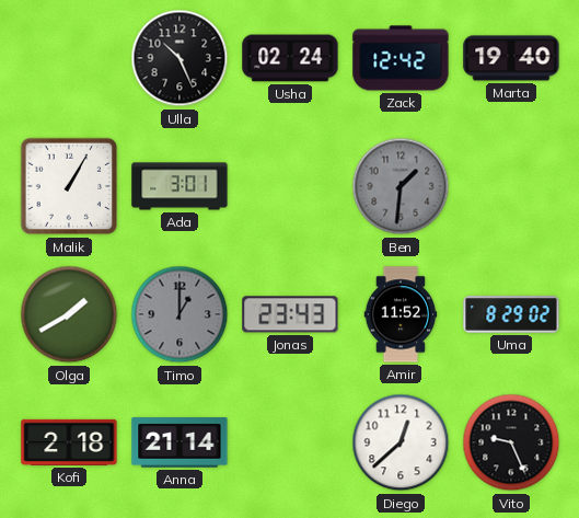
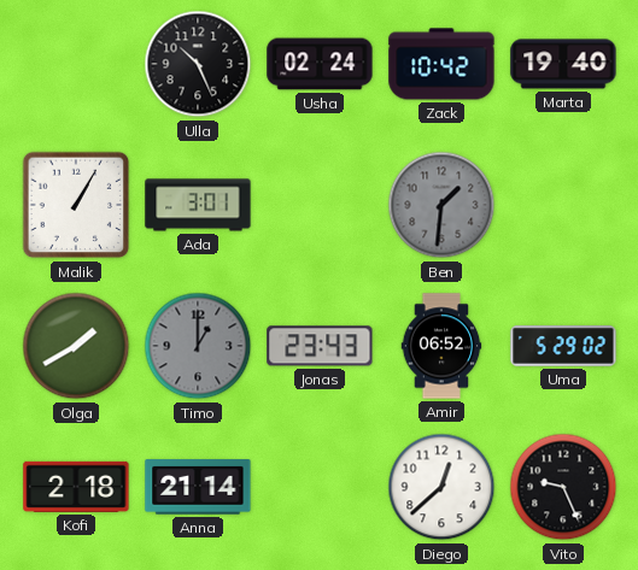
Zack: 12:42 -> 10:42 (441, 64)
Amir: 11:52 -> 06:52 (441, 346)
Uma: 8:29 -> 5:29 (563, 346)
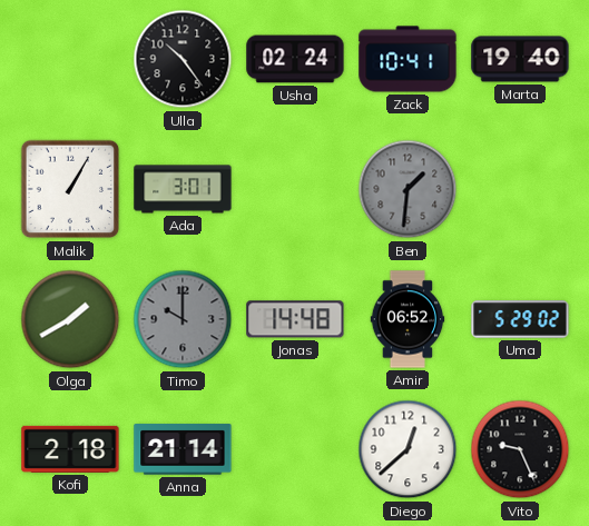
Ulla: 10:26 -> 10:24 (183, 59)
Zack: 10:42 -> 10:41 (408, 59)
Timo: 1:00 -> 10:00 (183, 319)
Jonas: 23:43 -> 14:48 (295, 319)
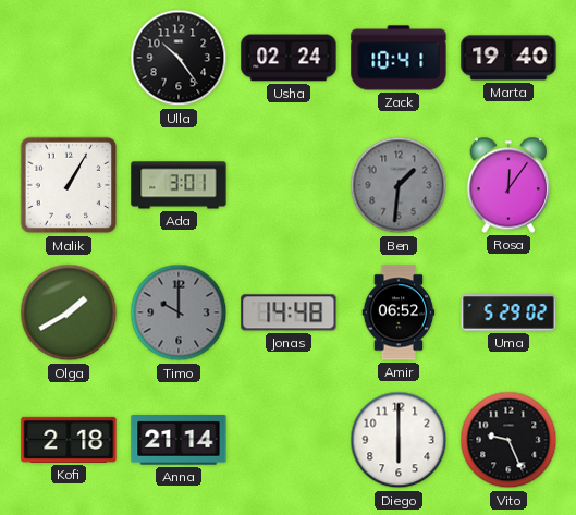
Rosa: none -> 12:06 (508, 185)
Diego: 12:38 -> 6:00 (399, 440)
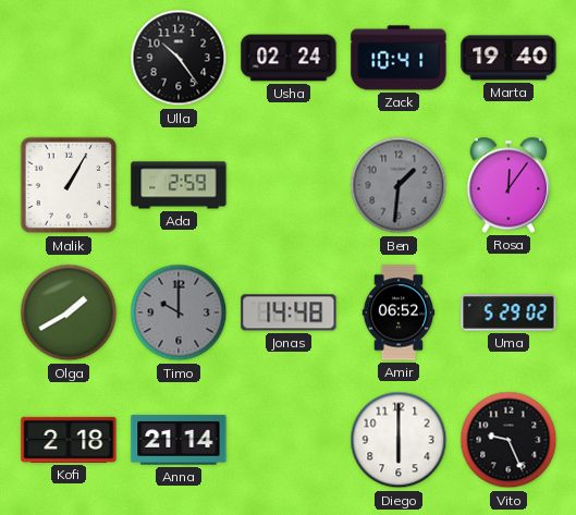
Ada: 3:01 -> 2:59 (179, 185)
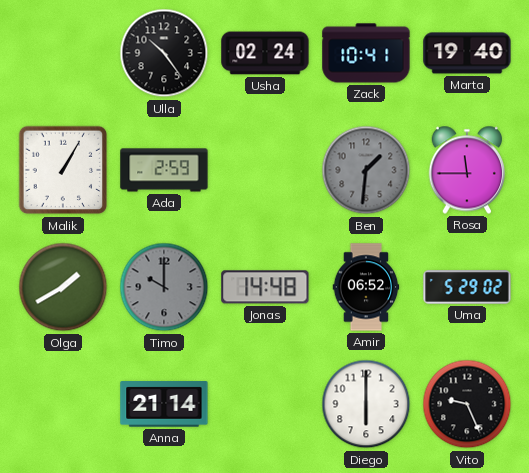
Rosa: 12:06 -> 11:45 (467, 170)
Kofi: 2:18 -> none (69, 440)
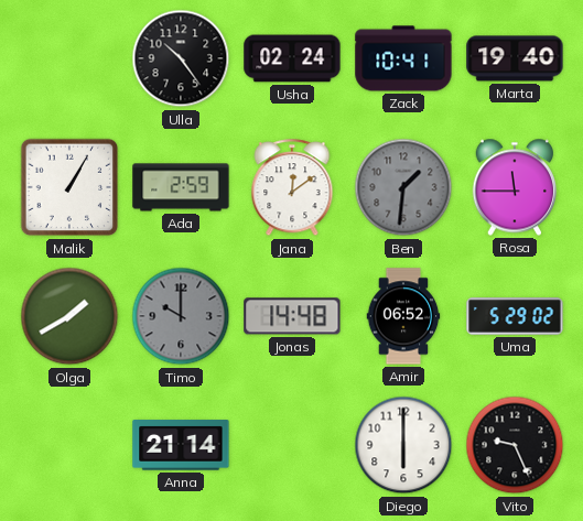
Jana: none -> 12:09 (292, 188)
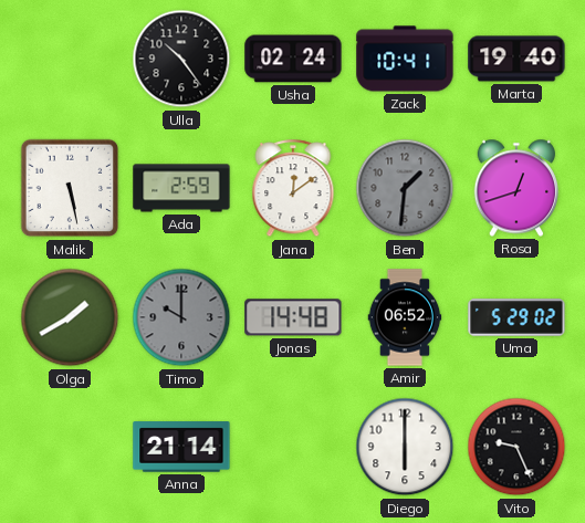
Malik: 1:05 -> 5:28 (70, 188)
Rosa: 11:45 -> 12:42 (516, 188)
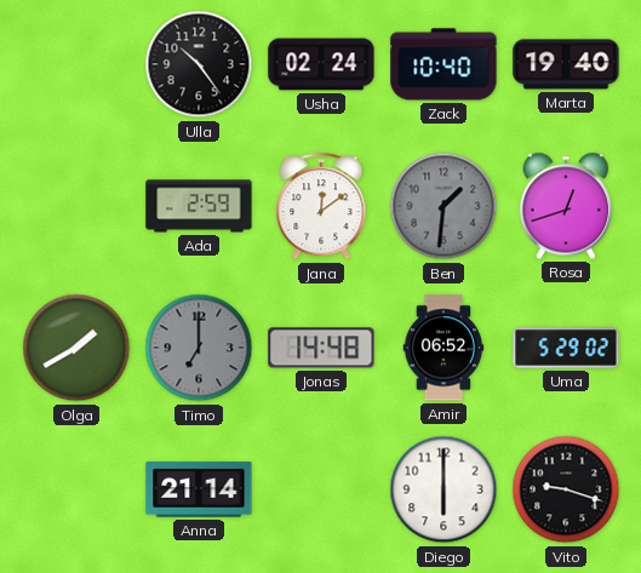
Zack: 10:41 -> 10:40 (443, 64)
Malik: 5:28 -> none (70, 188)
Timo: 10:00 -> 7:00 (199, 348)
Vito: 9:26 -> 9:18 (566, 489)
